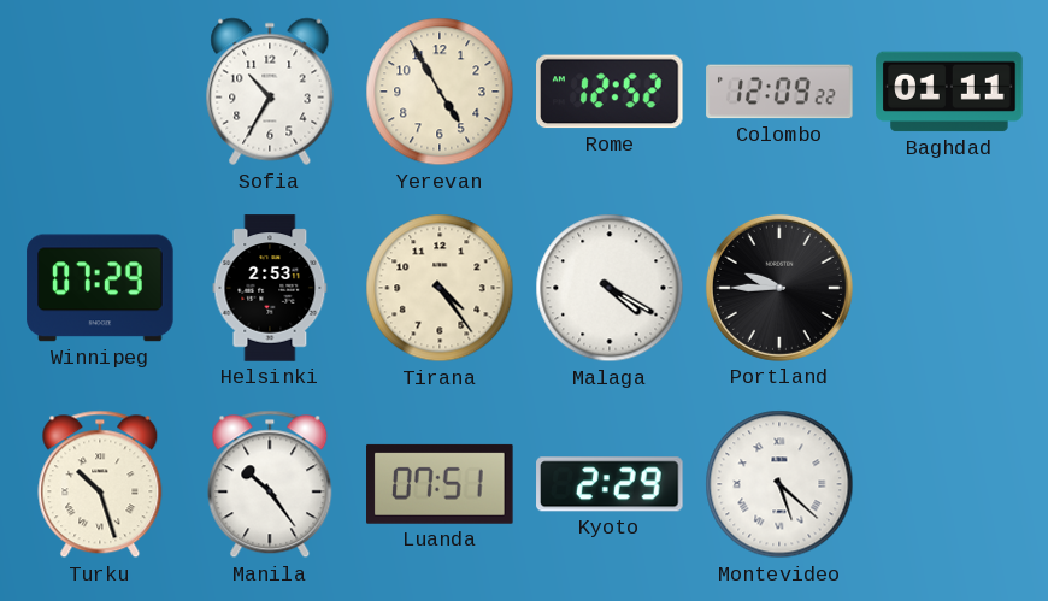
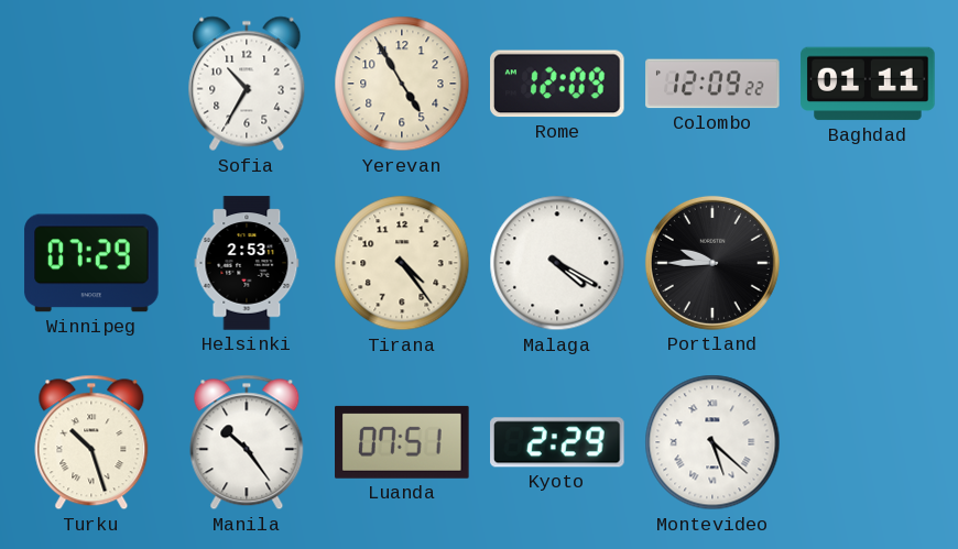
Rome: 12:52 -> 12:09 (558, 84)
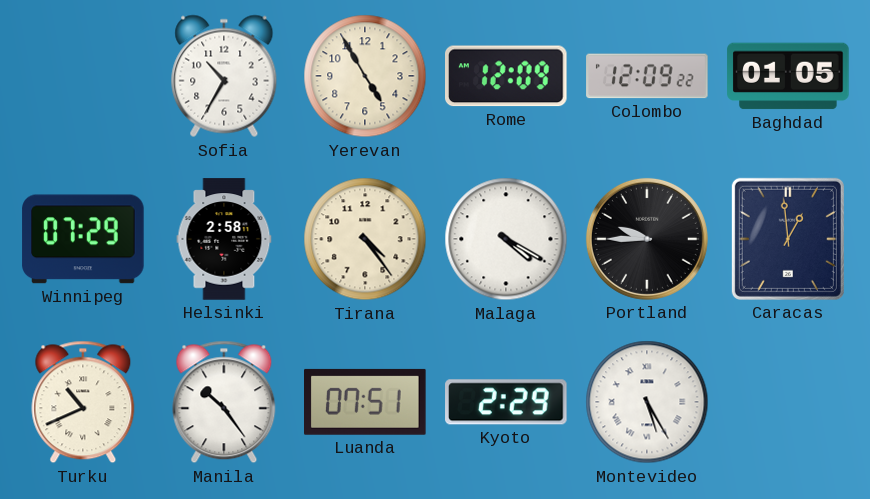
Baghdad: 01:11 -> 01:05 (788, 76)
Helsinki: 2:53 -> 2:58 (224, 239)
Caracas: none -> 12:59 (788, 239)
Turku: 10:27 -> 10:41 (83, 402)
Montevideo: 5:22 -> 5:25 (647, 402)
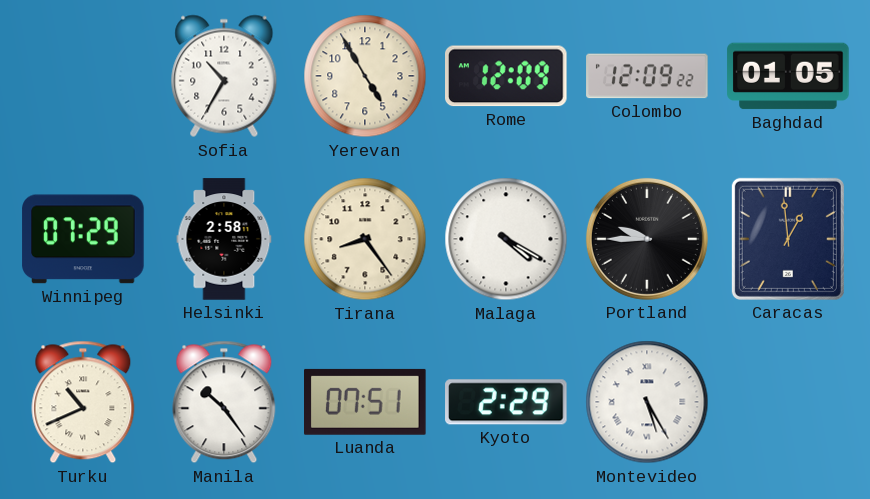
Tirana: 4:24 -> 8:24 (365, 239)
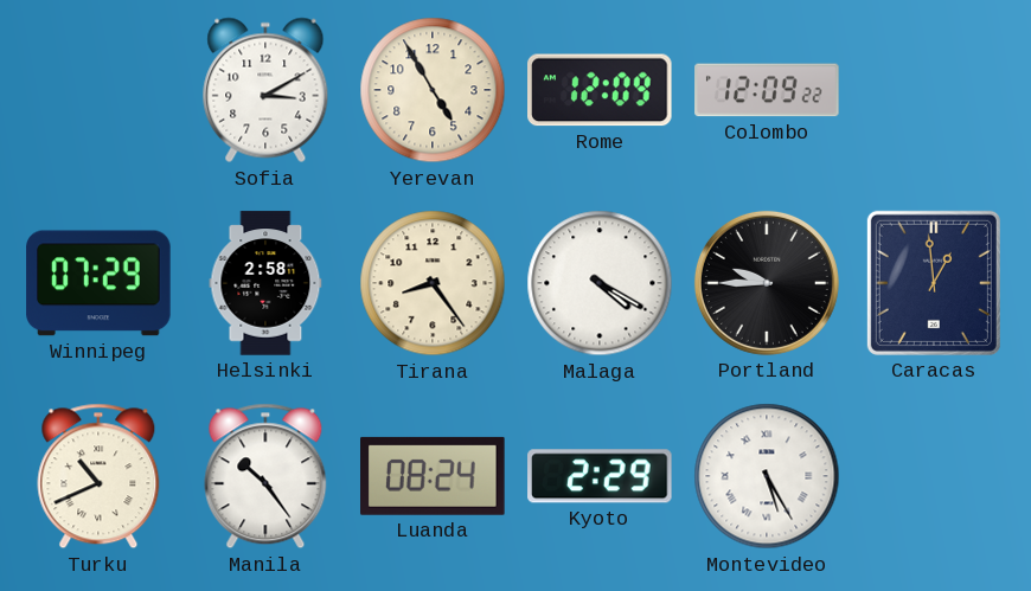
Sofia: 10:35 -> 3:10 (265, 90)
Baghdad: 01:05 -> none (788, 76)
Luanda: 07:51 -> 08:24 (434, 476)
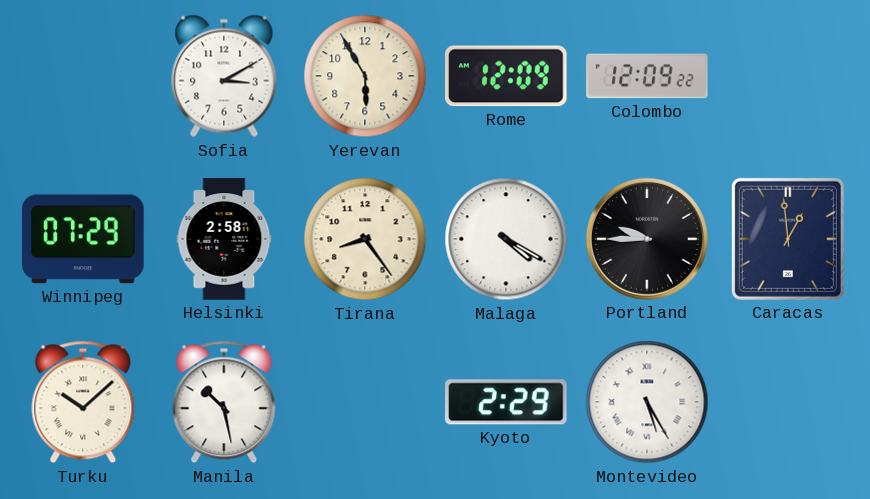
Yerevan: 4:55 -> 5:55 (365, 76)
Turku: 10:41 -> 10:08 (83, 402)
Manila: 10:24 -> 10:28 (224, 402)
Luanda: 08:24 -> none (434, 476)
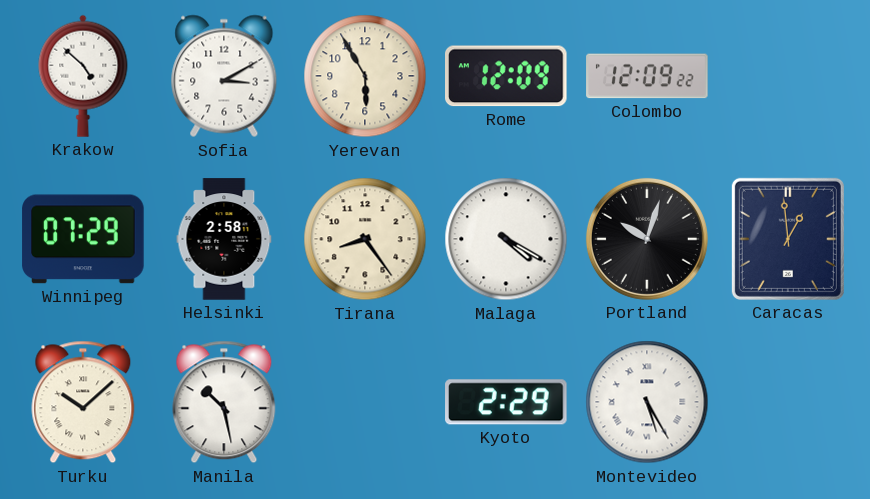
Krakow: none -> 4:52 (83, 76)
Portland: 9:45 -> 10:03 (647, 239)
